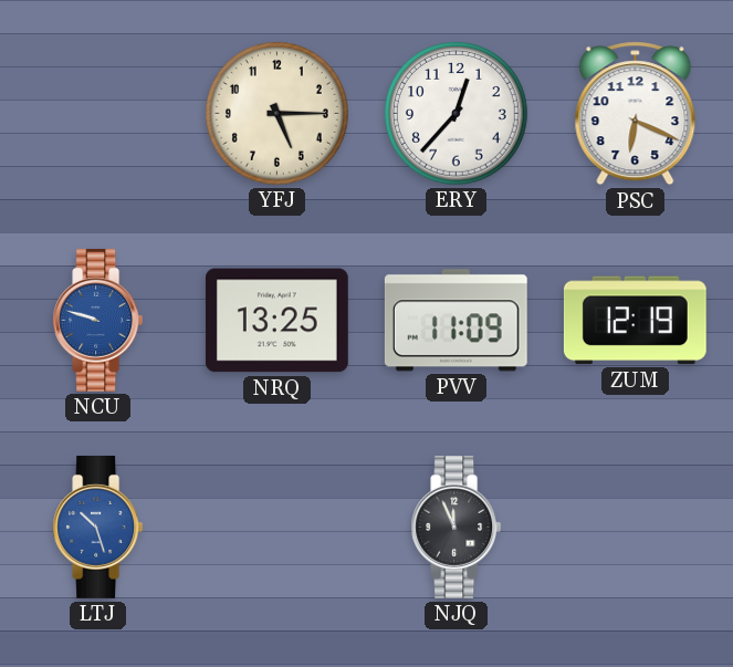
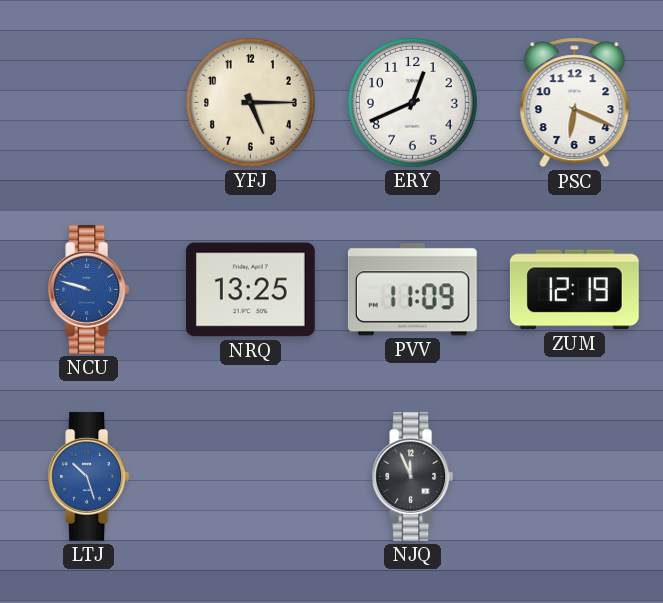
ERY: 12:37 -> 12:41 (412, 102)
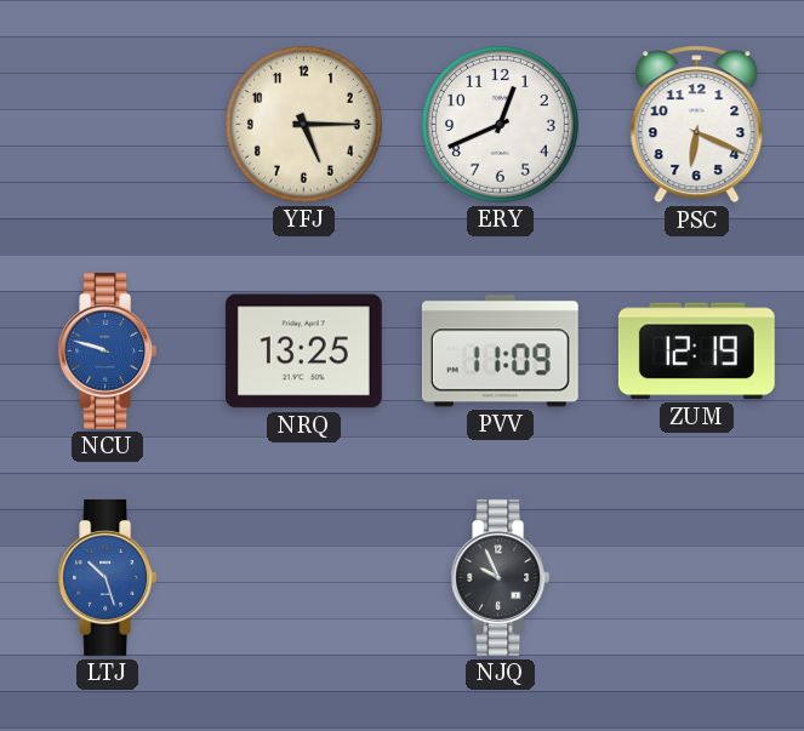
NJQ: 11:56 -> 9:56 (501, 577)
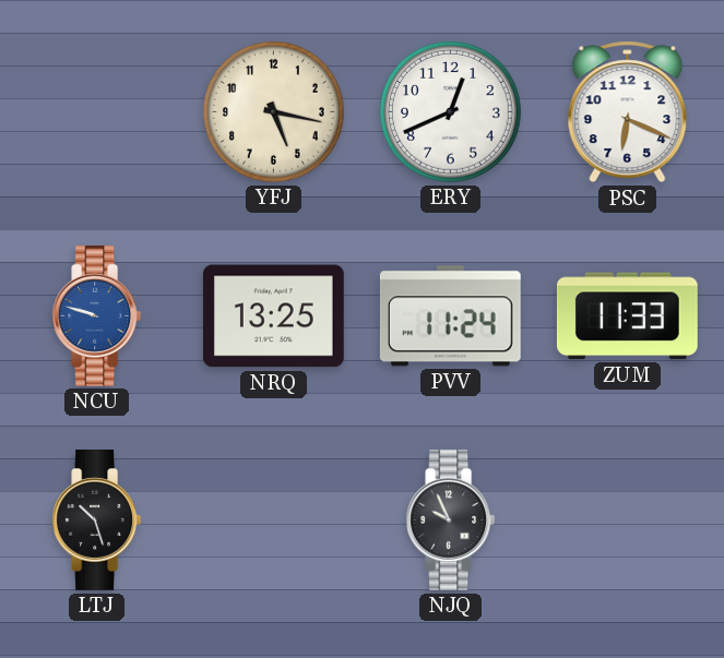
YFJ: 5:15 -> 5:17 (273, 111)
PVV: 11:09 -> 11:24 (450, 316)
ZUM: 12:19 -> 11:33 (627, 316)
LTJ dial: blue -> black (97, 519)
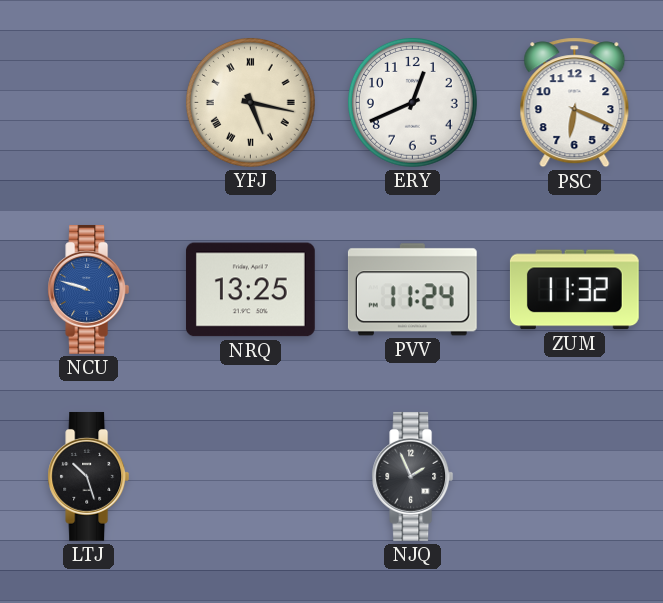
YFJ numerals: Arabic -> Roman (250, 102)
ZUM: 11:33 -> 11:32 (574, 290)
NJQ: 9:56 -> 1:56 (413, 476)
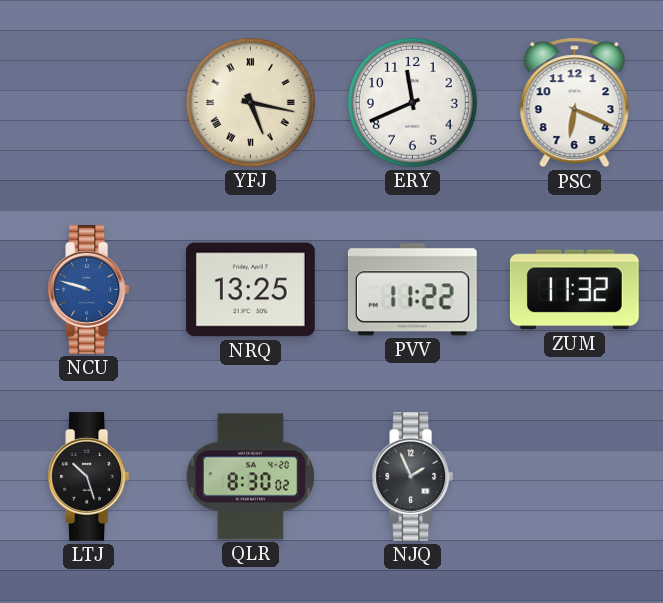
ERY: 12:41 -> 11:41 (412, 102)
PVV: 11:24 -> 11:22 (412, 290)
QLR: none -> 8:30 (251, 477)
